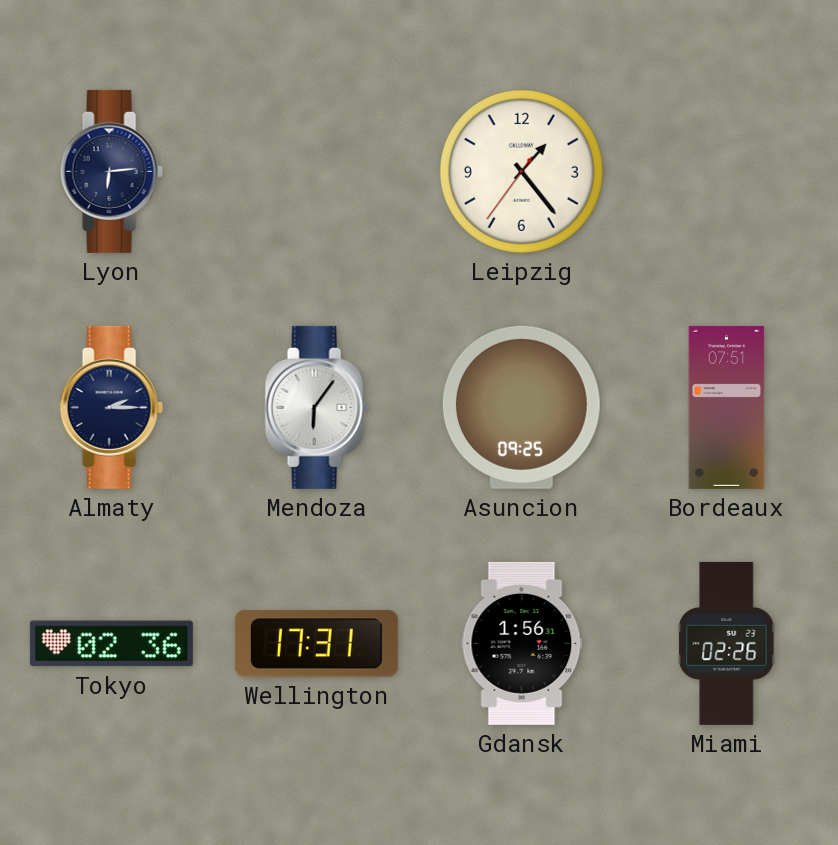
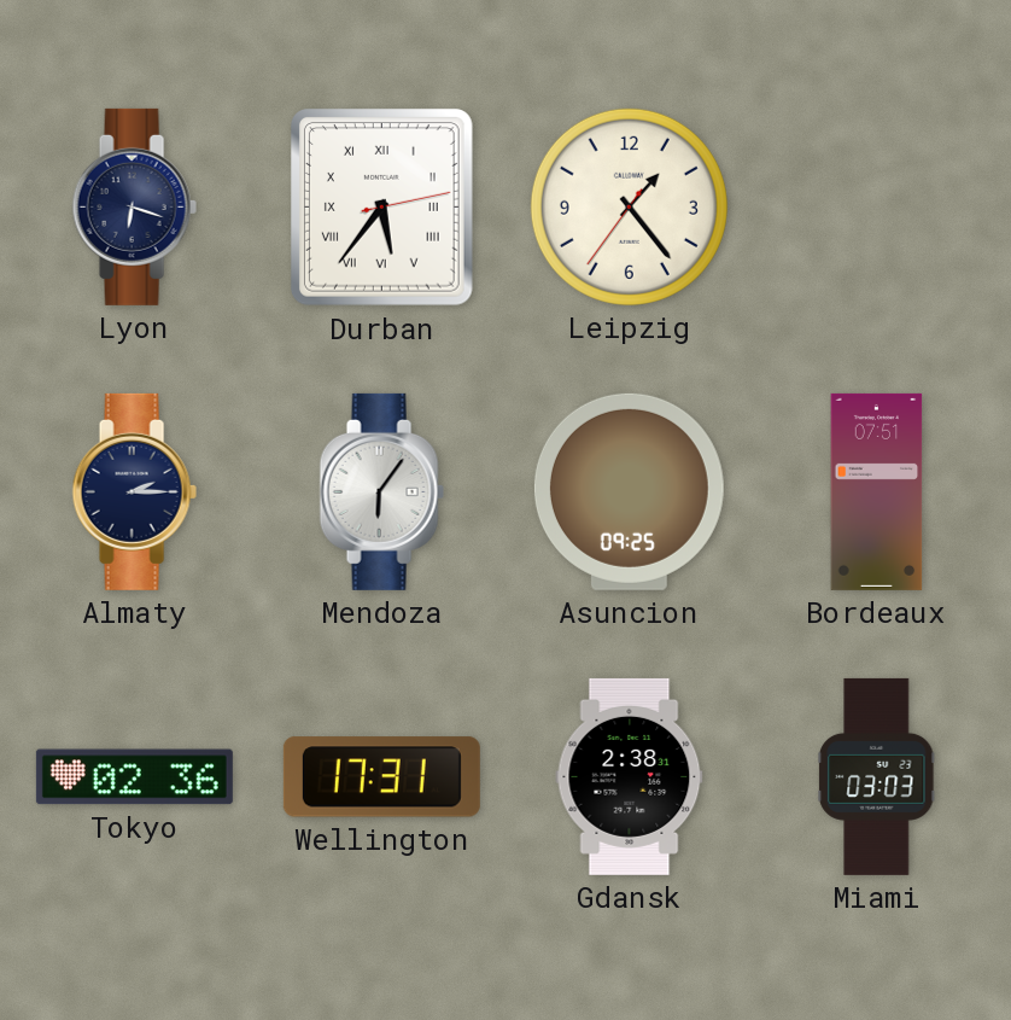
Lyon: 6:14 -> 6:18 (134, 206)
Durban: none -> 5:36 (381, 208)
Gdansk: 1:56 -> 2:38 (630, 776)
Miami: 02:26 -> 03:03 (877, 776)
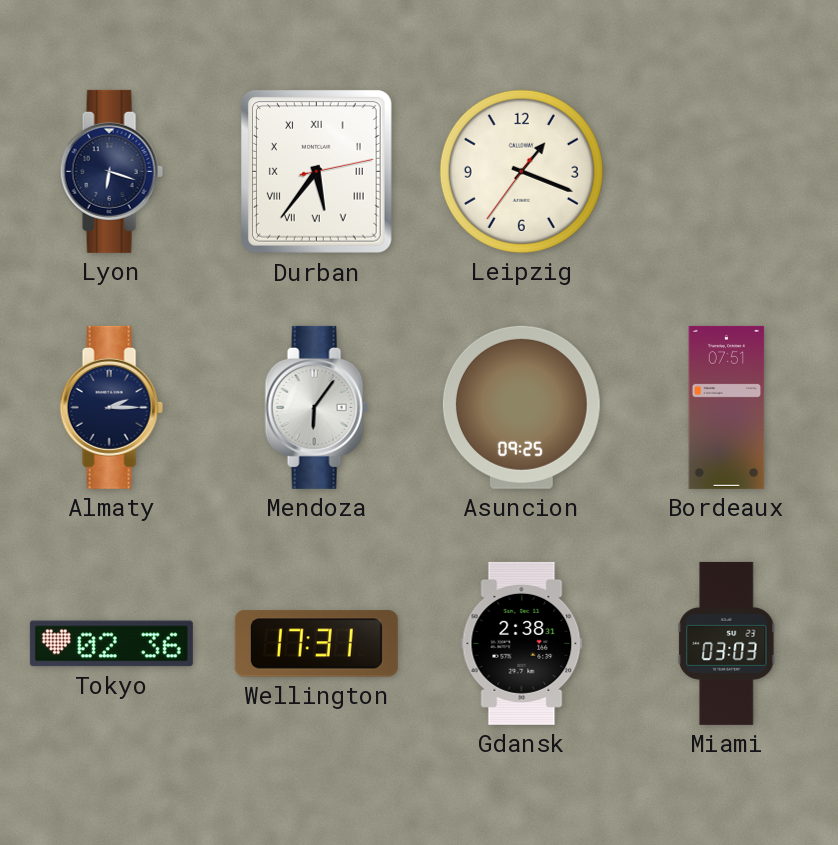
Leipzig: 1:23 -> 1:18 (521, 171)
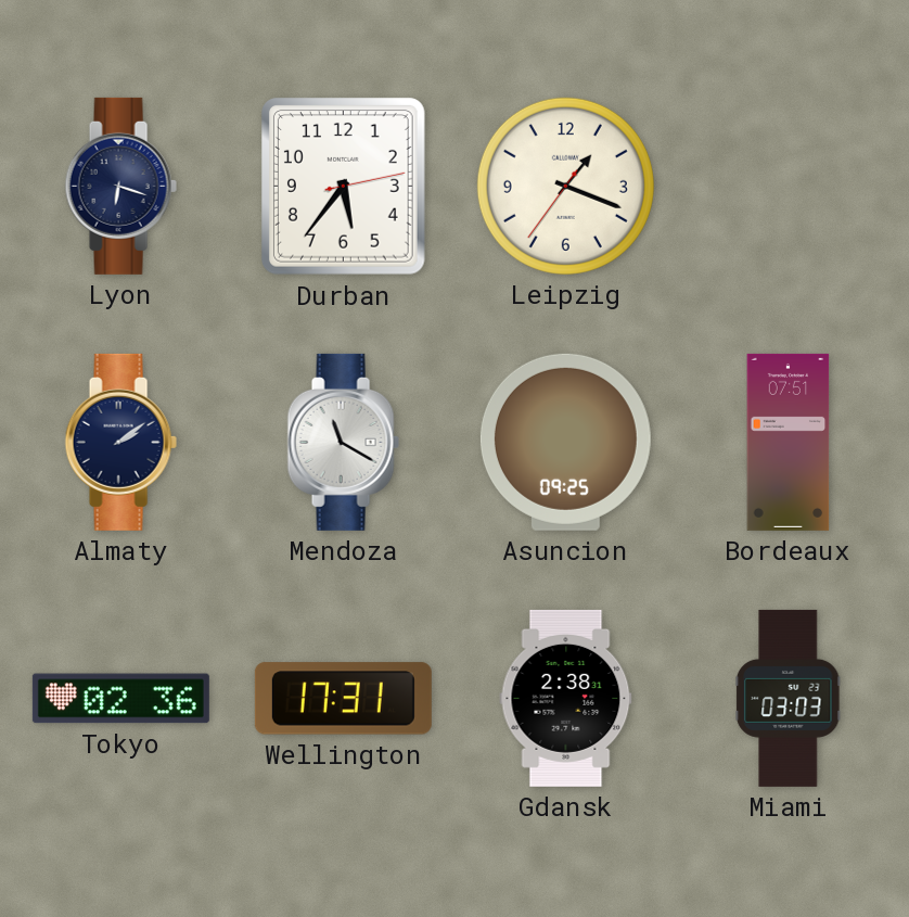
Durban numerals: Roman -> Arabic (343, 187)
Almaty: 2:15 -> 2:09 (120, 442)
Mendoza: 6:06 -> 11:20 (343, 442)
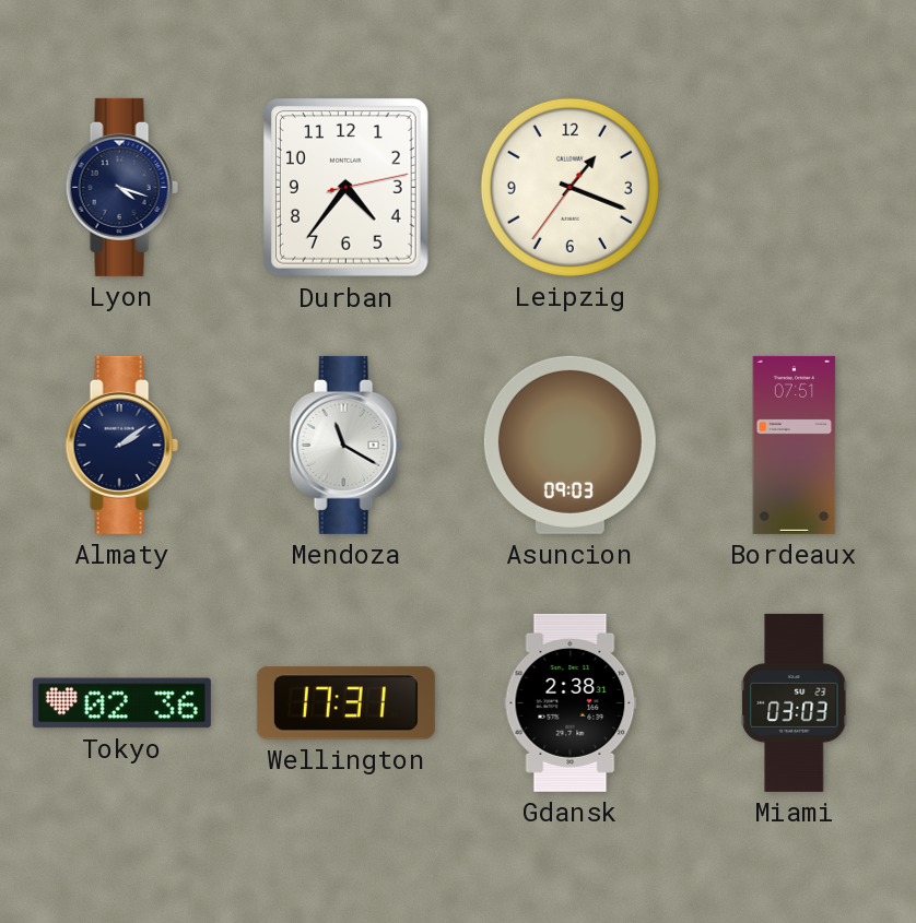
Lyon: 6:18 -> 4:18 (121, 187)
Durban: 5:36 -> 4:36 (345, 188)
Asuncion: 09:25 -> 09:03 (569, 445)
